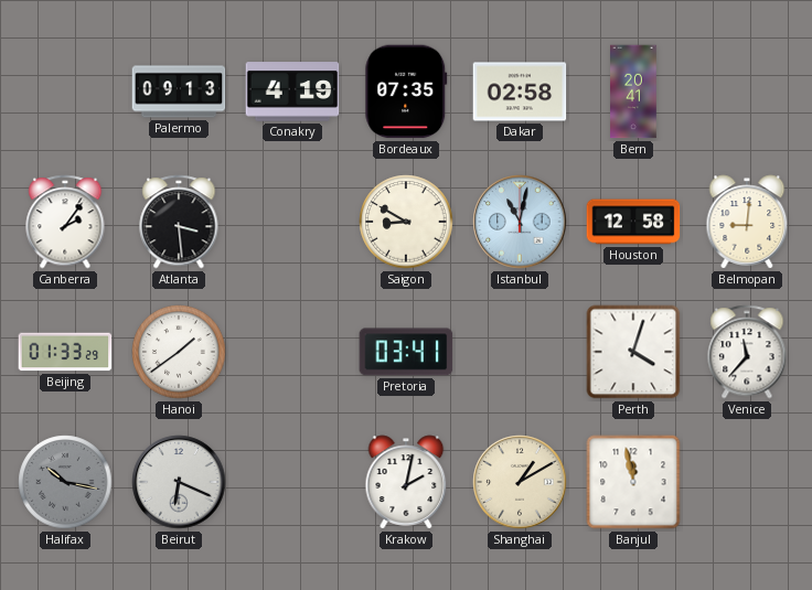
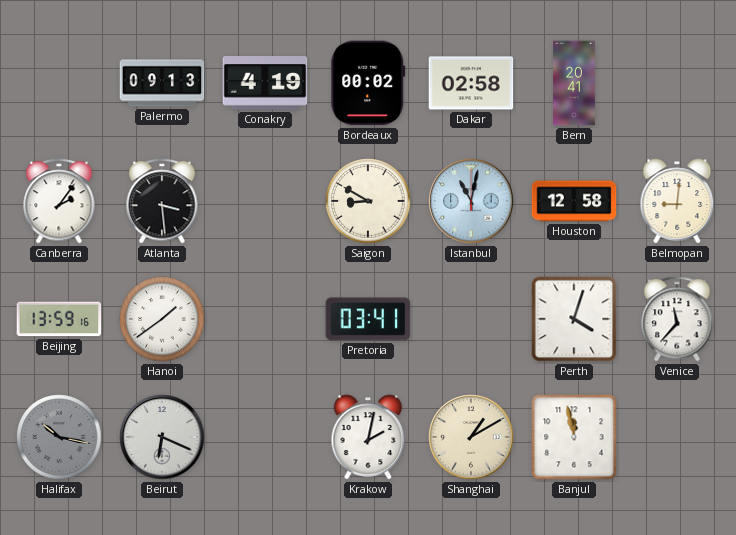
Bordeaux: 07:35 -> 00:02 (368, 83)
Beijing: 01:33 -> 13:59 (59, 319)
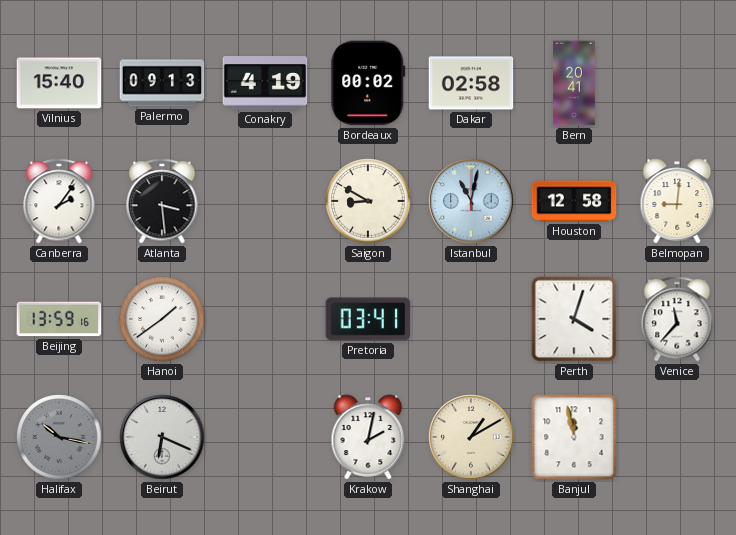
Vilnius: none -> 15:40 (59, 83)
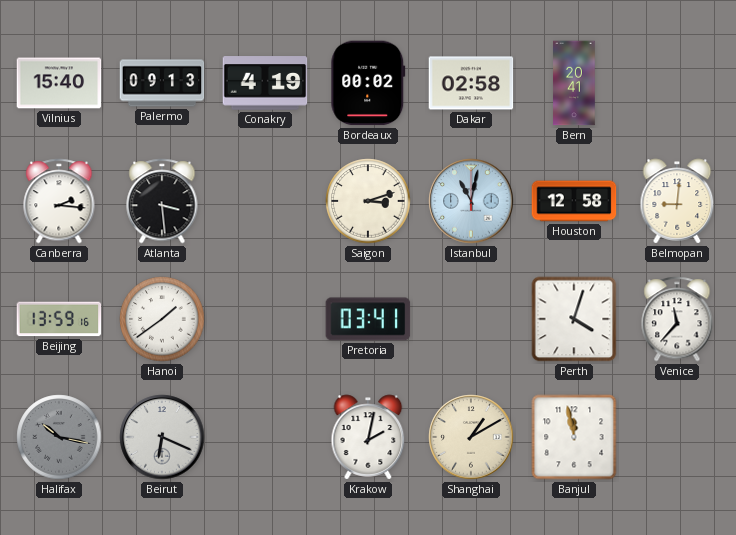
Canberra: 2:06 -> 2:16 (59, 201)
Saigon: 8:50 -> 3:12 (368, 201)
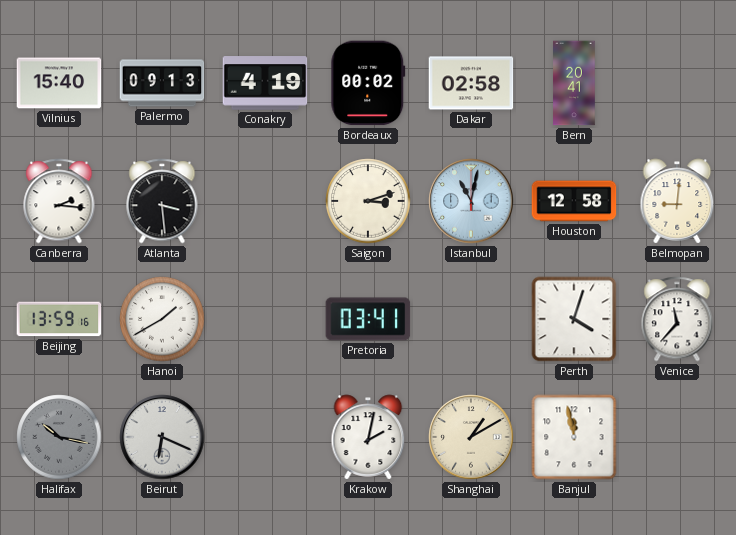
Hanoi: 1:39 -> 1:40 (162, 319)
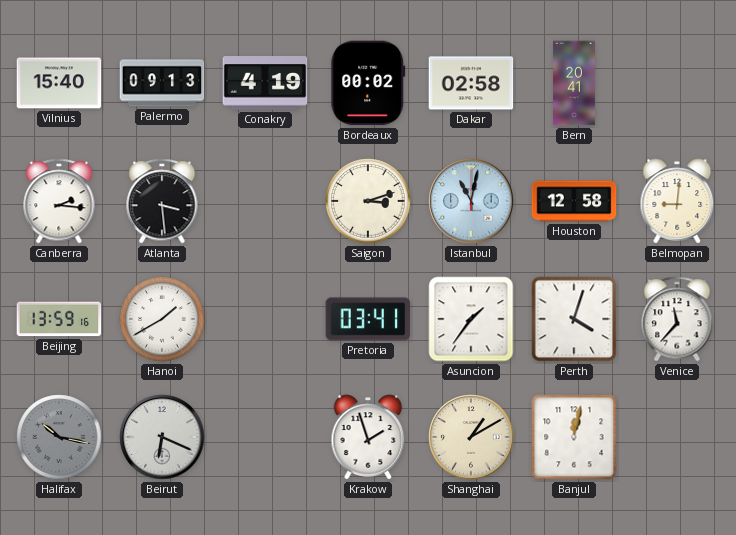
Asuncion: none -> 1:36 (471, 319)
Krakow: 2:02 -> 1:57 (368, 437)
Banjul: 11:58 -> 12:02 (574, 437)
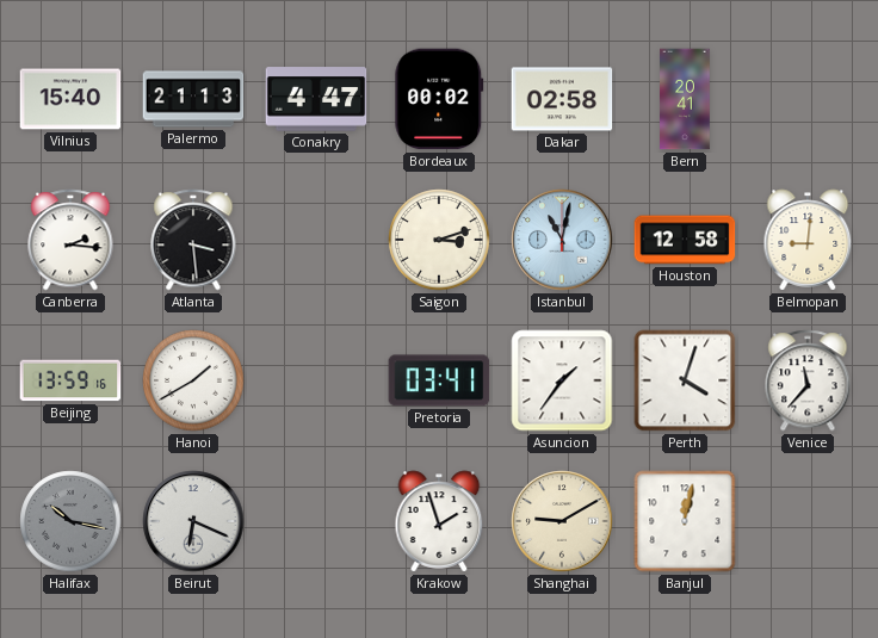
Palermo: 09:13 -> 21:13 (193, 99)
Conakry: 4:19 -> 4:47 (316, 99)
Shanghai: 1:10 -> 9:10 (562, 521)
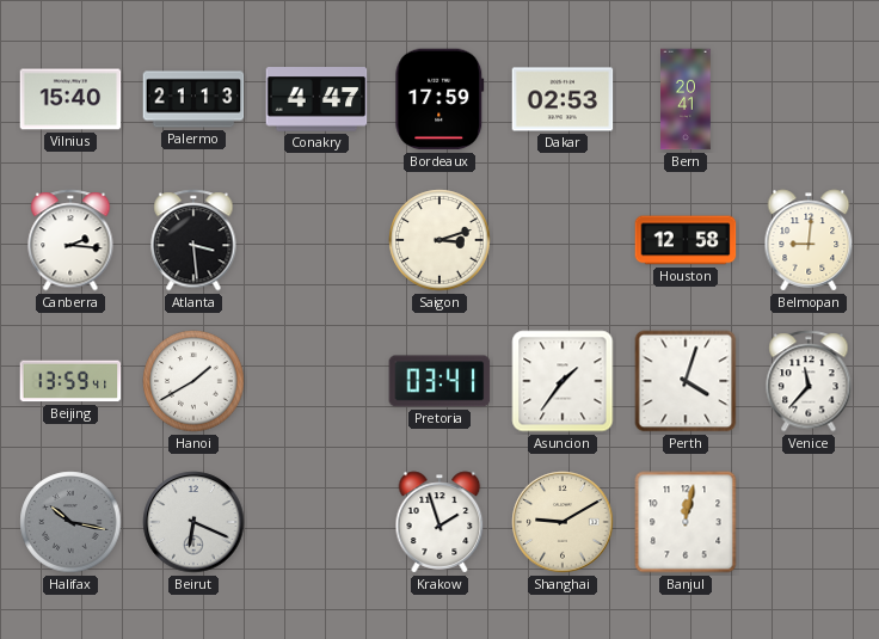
Bordeaux: 00:02 -> 17:59 (439, 99)
Dakar: 02:58 -> 02:53 (563, 99)
Istanbul: 11:02 -> none (562, 240)
Beijing: 13:59:16 -> 13:59:41 (70, 381)
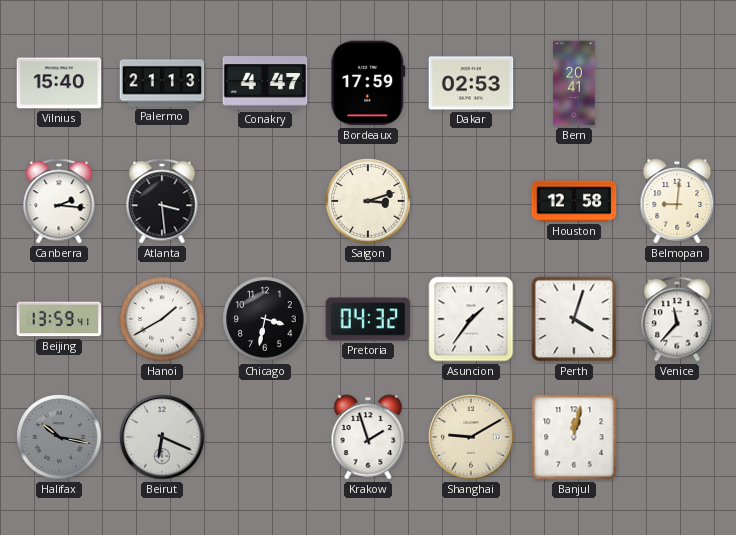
Chicago: none -> 3:32 (265, 319)
Pretoria: 03:41 -> 04:32 (368, 319)
